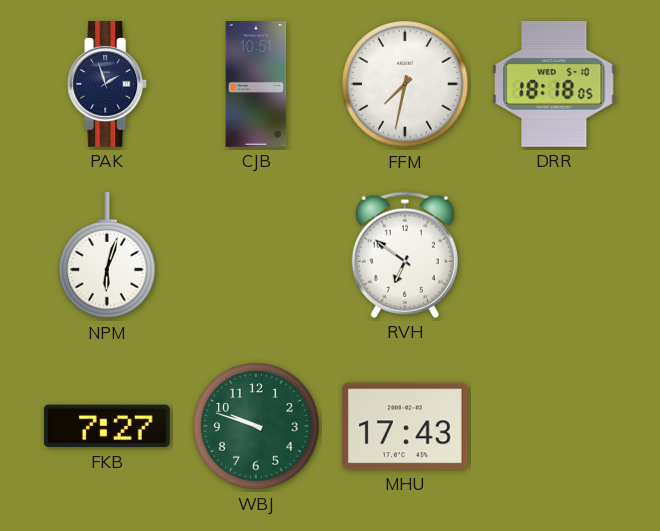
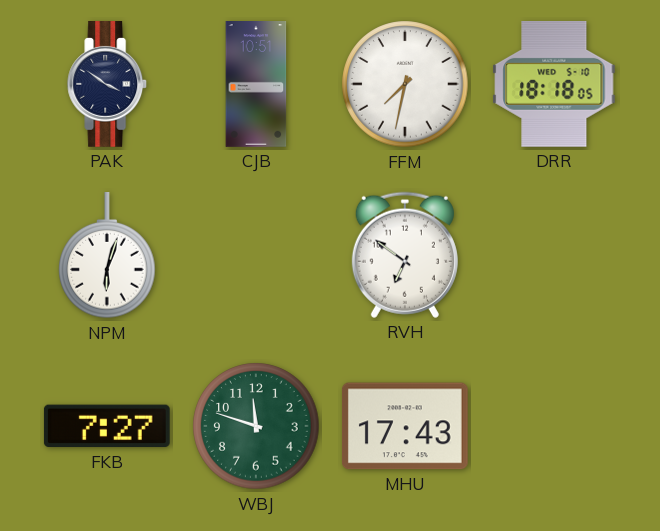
PAK: 1:57 -> 3:51 (108, 85)
WBJ: 9:48 -> 11:48 (256, 426)
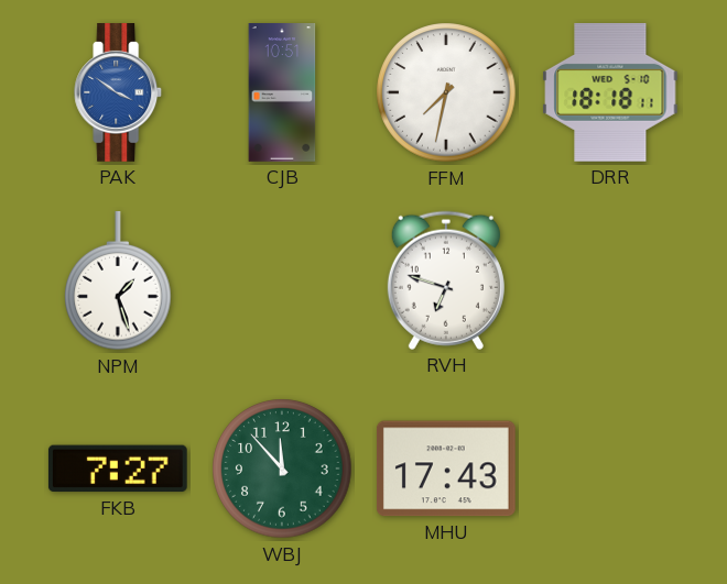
PAK dial: navy -> blue (119, 93)
DRR: 18:18:05 -> 18:18:11 (610, 92)
NPM: 6:03 -> 1:27 (118, 282)
RVH: 6:51 -> 6:48 (446, 280)
WBJ: 11:48 -> 11:53 (282, 469)
